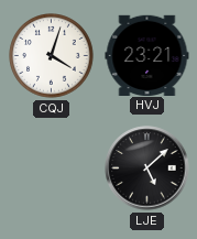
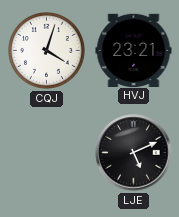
LJE: 5:08 -> 5:11 (134, 153)
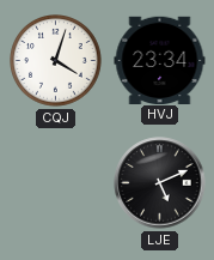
HVJ: 23:21 -> 23:34 (160, 60)
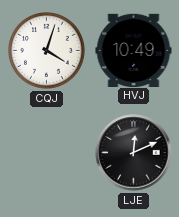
HVJ: 23:34 -> 10:49 (134, 50)
LJE: 5:11 -> 12:11 (134, 153)
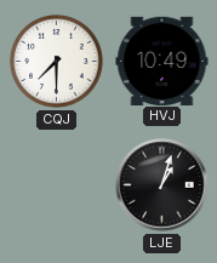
CQJ: 4:03 -> 7:30 (57, 62)
LJE: 12:11 -> 1:03 (162, 185)
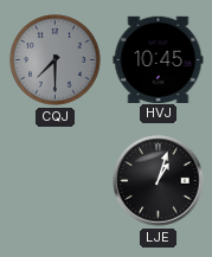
CQJ dial: white -> grey (56, 60)
HVJ: 10:49 -> 10:45 (159, 59)
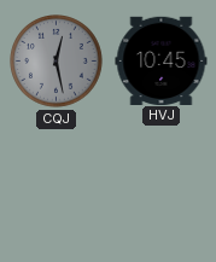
CQJ: 7:30 -> 12:28 (57, 62)
LJE: 1:03 -> none (159, 181)
